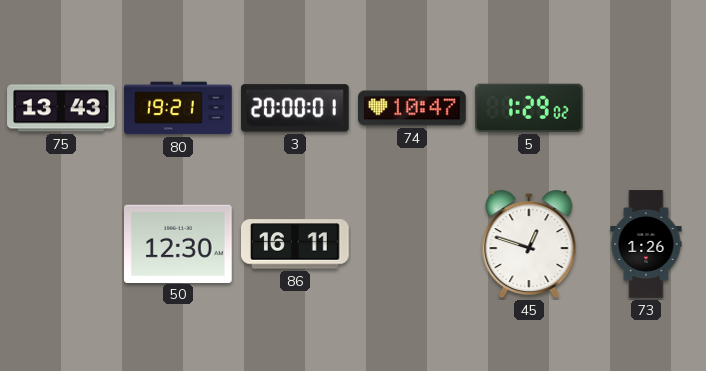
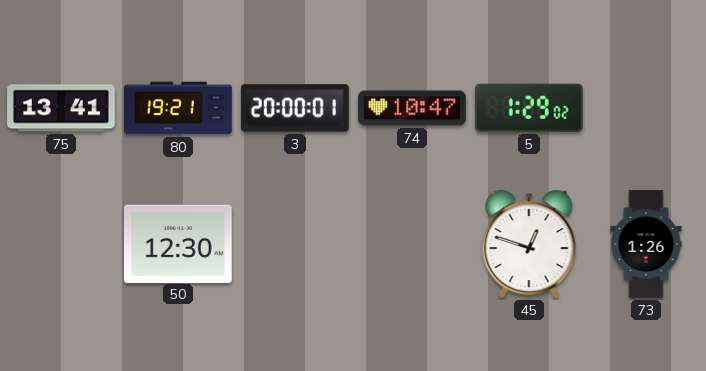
75: 13:43 -> 13:41 (61, 108)
86: 16:11 -> none (296, 244)
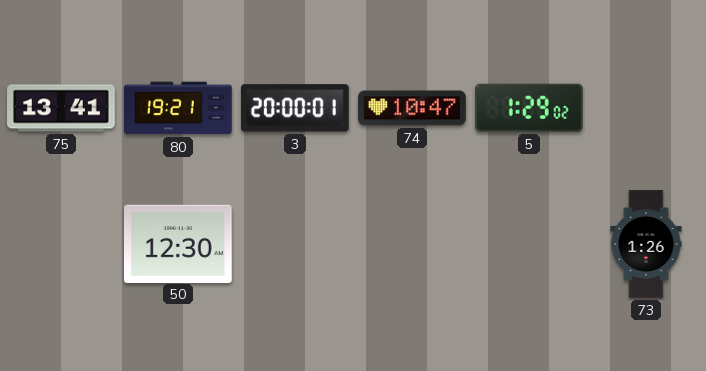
45: 12:48 -> none (529, 244)
